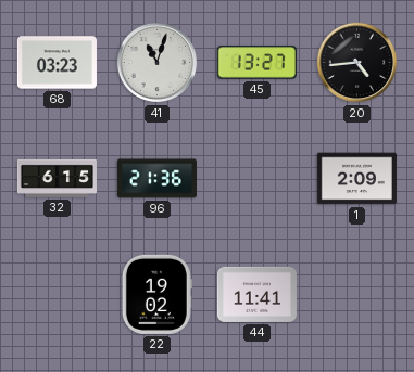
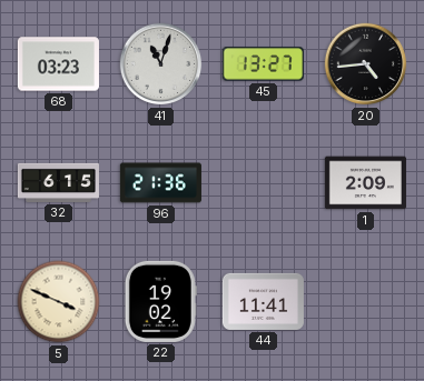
5: none -> 3:49 (59, 302)
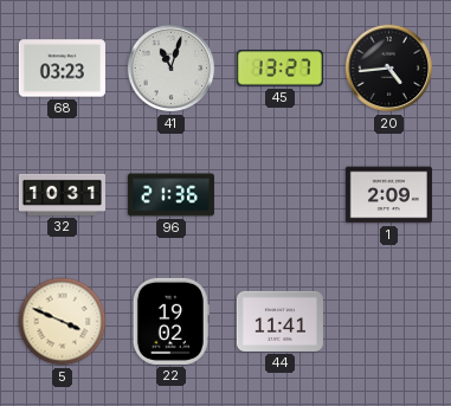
32: 6:15 -> 10:31 (62, 194)
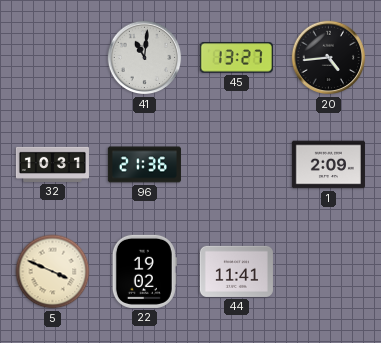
68: 03:23 -> none (62, 69)
41: 11:03 -> 11:01 (145, 58)
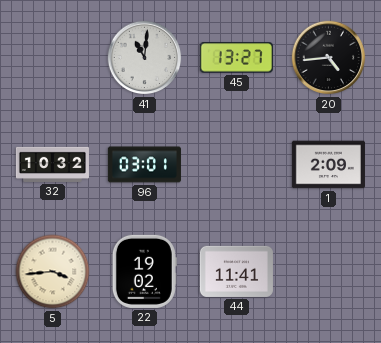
32: 10:31 -> 10:32 (52, 164)
96: 21:36 -> 03:01 (144, 165)
5: 3:49 -> 3:44 (53, 272)
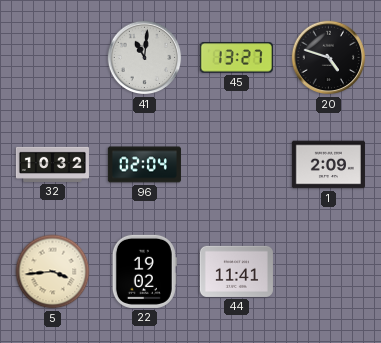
20: 4:44 -> 4:48 (329, 58)
96: 03:01 -> 02:04 (144, 165)
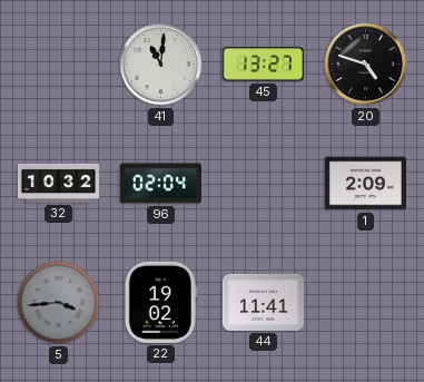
5 dial: cream -> grey (59, 303)
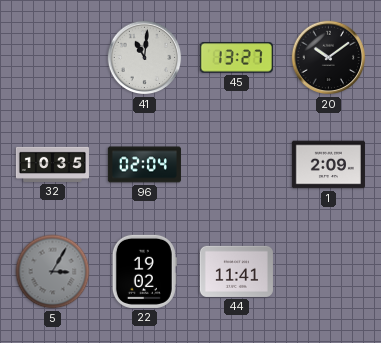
20: 4:48 -> 10:09 (329, 58)
32: 10:32 -> 10:35 (52, 164)
5: 3:44 -> 3:05 (53, 272)
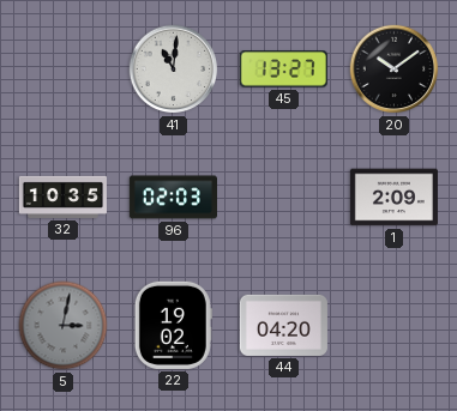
96: 02:04 -> 02:03 (173, 198)
5: 3:05 -> 3:02 (64, 326)
44: 11:41 -> 04:20 (283, 325)
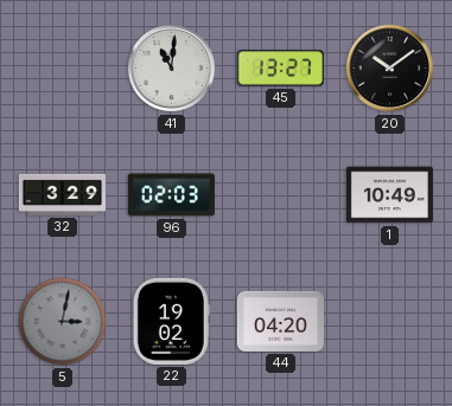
32: 10:35 -> 3:29 (62, 194)
1: 2:09 -> 10:49 (389, 195)
